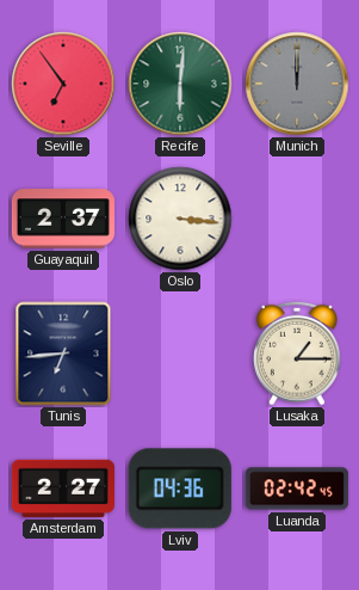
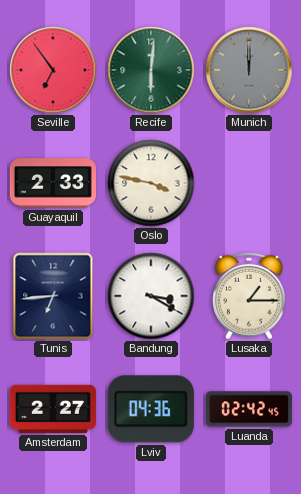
Guayaquil: 2:37 -> 2:33 (53, 183)
Oslo: 3:16 -> 3:47 (151, 183)
Bandung: none -> 3:20 (151, 296)
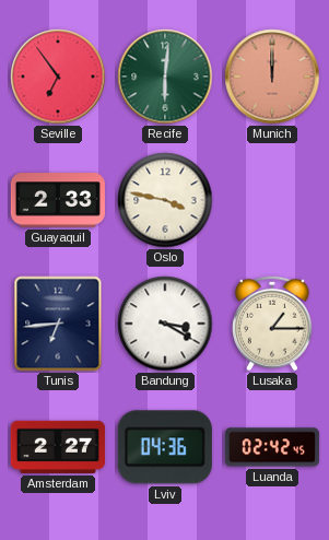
Munich dial: grey -> salmon (272, 77)
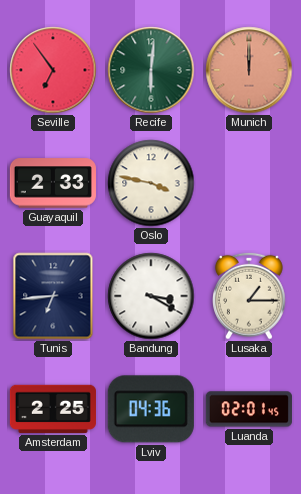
Amsterdam: 2:27 -> 2:25 (53, 409)
Luanda: 02:42 -> 02:01 (249, 409)
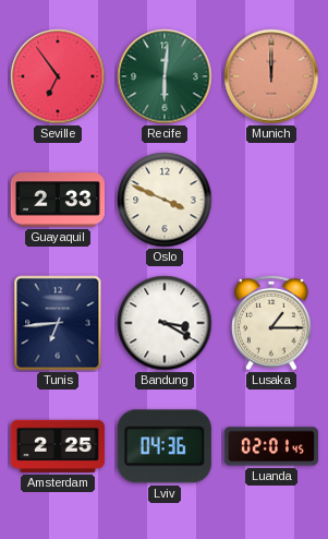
Oslo: 3:47 -> 3:49 (165, 200)
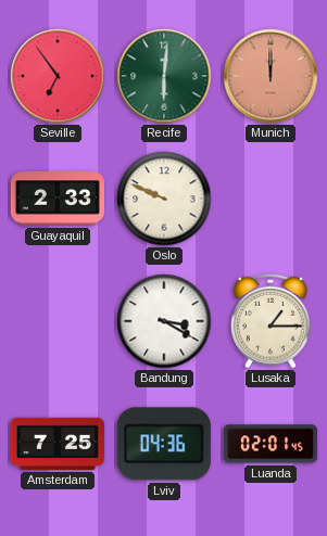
Oslo: 3:49 -> 9:49 (164, 199)
Tunis: 6:44 -> none (58, 323)
Amsterdam: 2:25 -> 7:25 (58, 444)
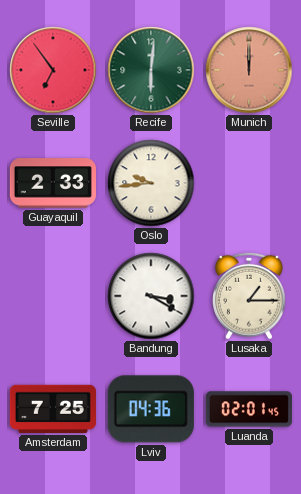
Oslo: 9:49 -> 9:44 (151, 183)
